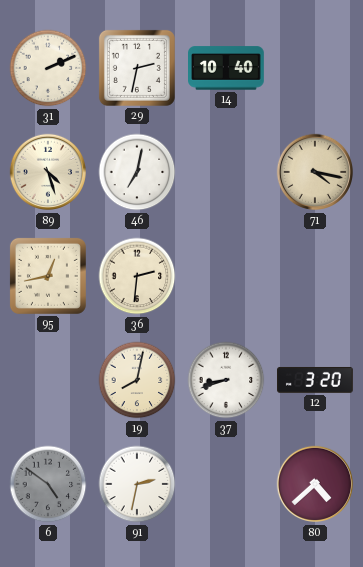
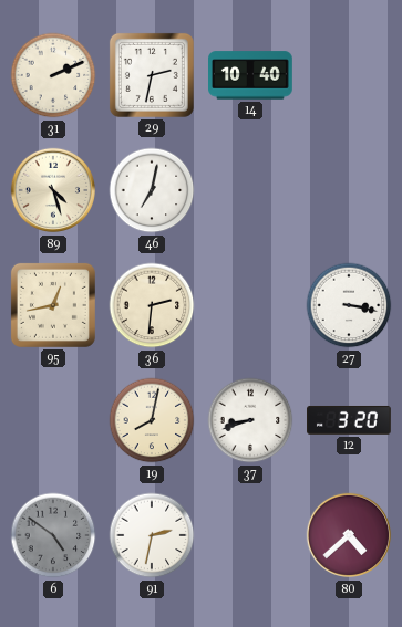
71: 4:17 -> none (315, 172)
27: none -> 3:17 (349, 305)
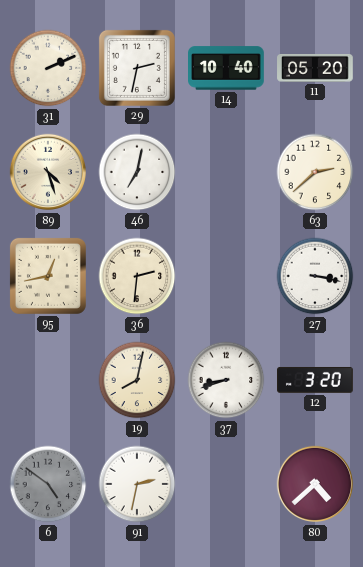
11: none -> 05:20 (315, 69)
63: none -> 2:38 (315, 172)
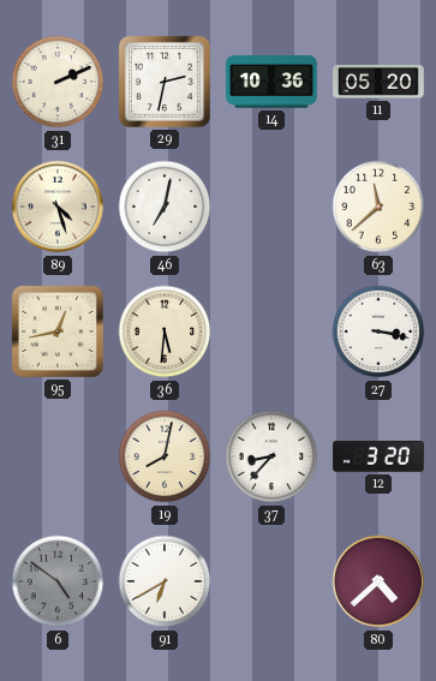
14: 10:40 -> 10:36 (271, 82)
63: 2:38 -> 11:38 (378, 207)
36: 2:31 -> 5:31 (165, 331)
37: 8:42 -> 8:37 (271, 456)
91: 2:32 -> 6:40 (165, 581)
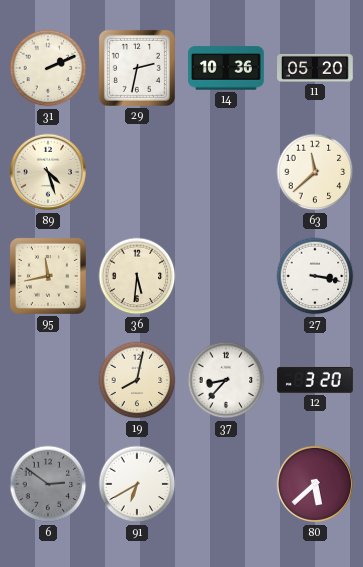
46: 7:02 -> none (165, 207)
95: 12:43 -> 11:43 (48, 276)
6: 4:51 -> 2:51 (48, 484)
80: 4:38 -> 5:38 (315, 484)
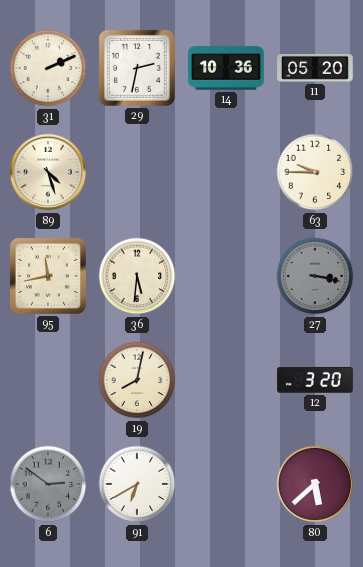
63: 11:38 -> 9:45 (315, 172)
27 dial: white -> grey (315, 276)
37: 8:37 -> none (226, 380)
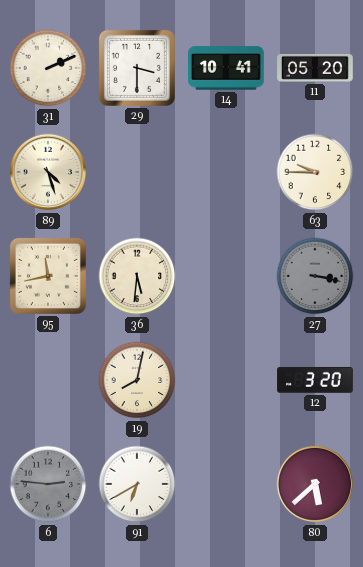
29: 2:32 -> 3:30 (137, 68)
14: 10:36 -> 10:41 (226, 68)
6: 2:51 -> 2:46 (48, 484)
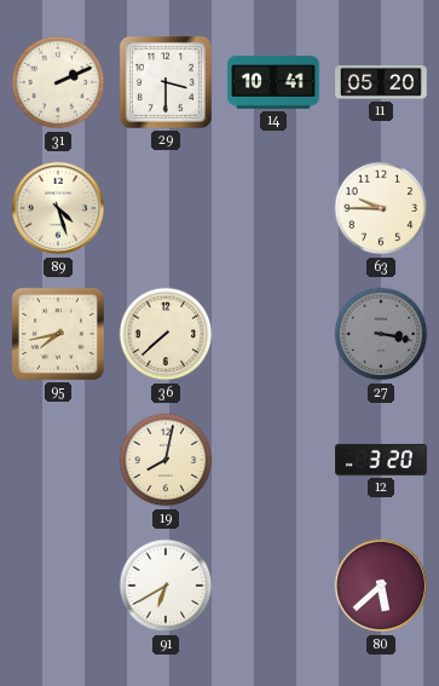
95: 11:43 -> 7:43 (58, 334)
36: 5:31 -> 7:38 (166, 334)
6: 2:46 -> none (48, 484)
